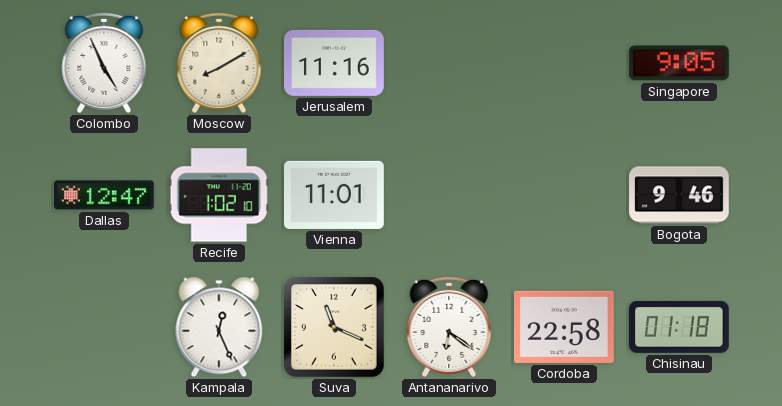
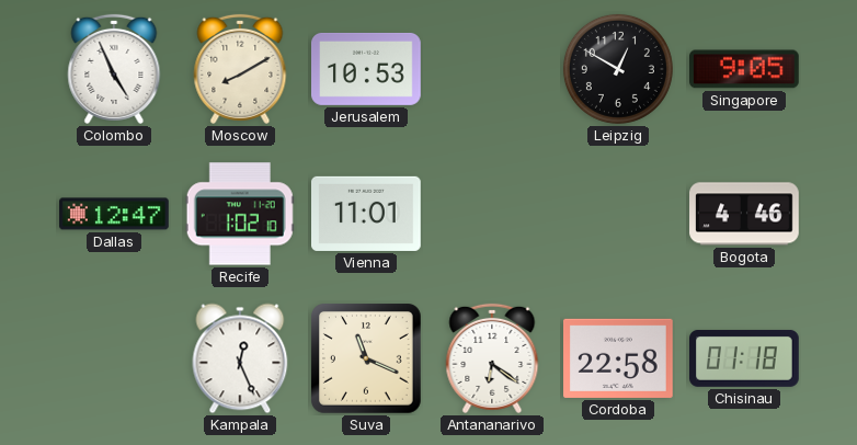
Jerusalem: 11:16 -> 10:53 (367, 69)
Leipzig: none -> 12:50 (618, 69)
Bogota: 9:46 -> 4:46 (744, 214)
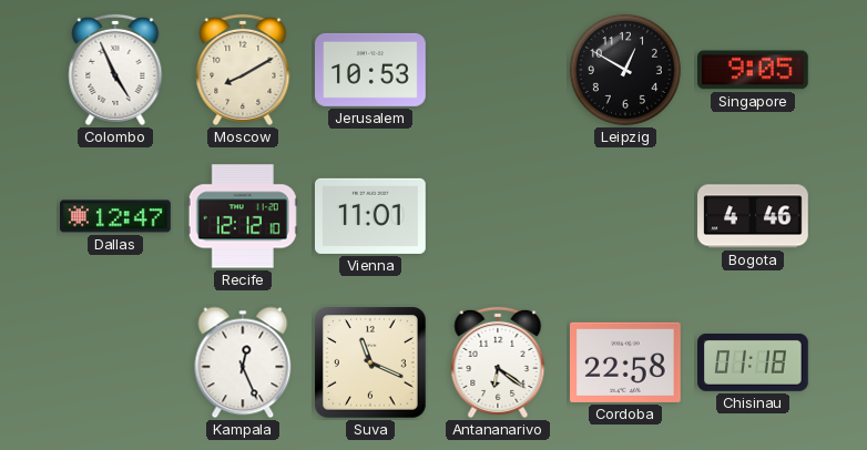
Recife: 1:02 -> 12:12 (243, 216)
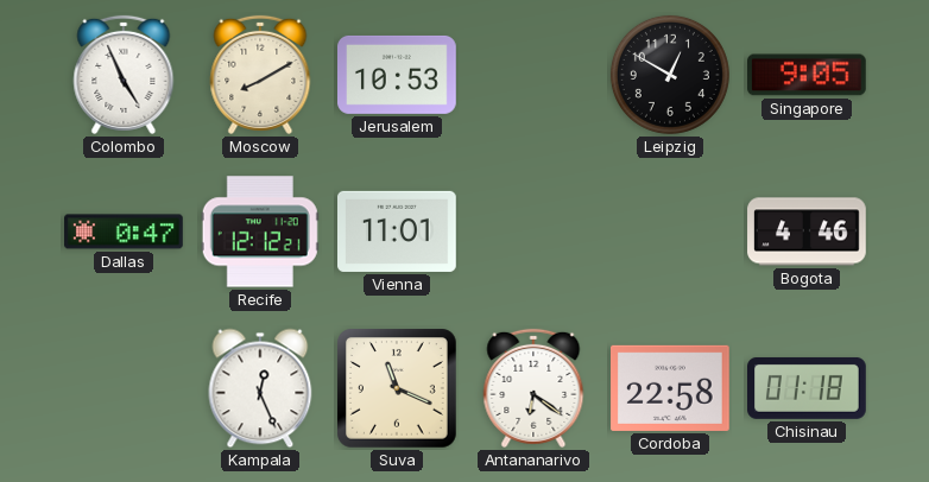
Dallas: 12:47 -> 0:47 (124, 232)
Recife: 12:12:10 -> 12:12:21 (260, 232)
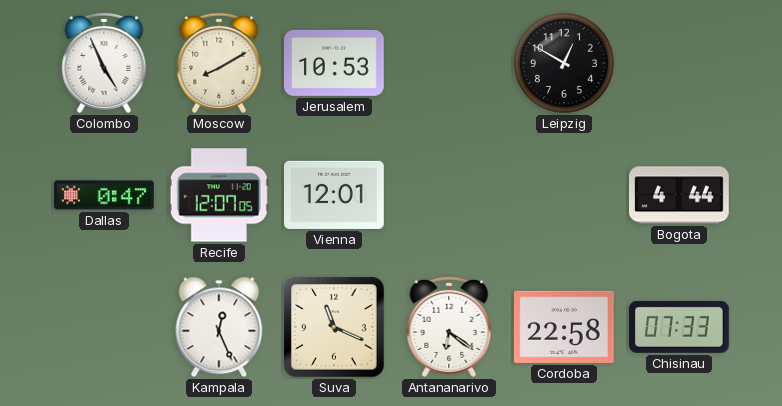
Singapore: 9:05 -> none (808, 75)
Recife: 12:12 -> 12:07 (219, 195)
Vienna: 11:01 -> 12:01 (335, 195)
Bogota: 4:46 -> 4:44 (679, 195)
Chisinau: 01:18 -> 07:33 (680, 327)
